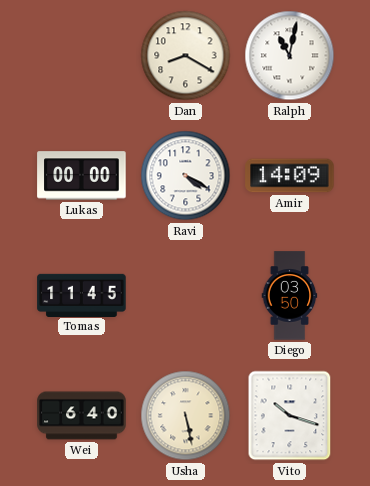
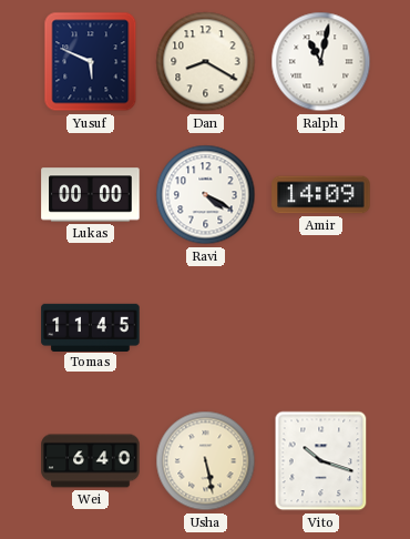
Yusuf: none -> 5:49 (91, 62)
Diego: 03:50 -> none (290, 296)
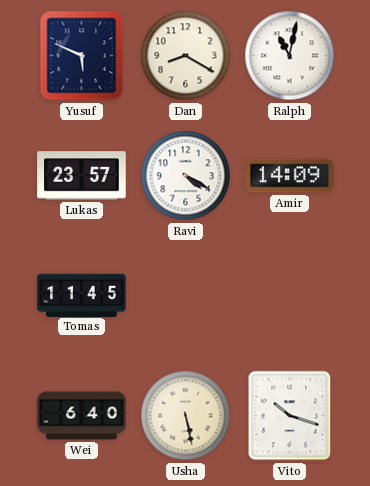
Lukas: 00:00 -> 23:57 (82, 176)
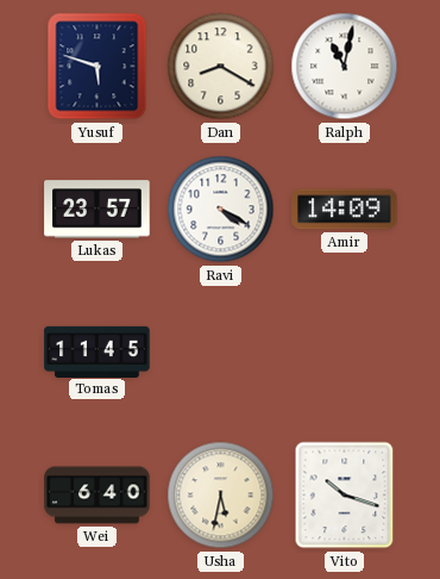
Yusuf: 5:49 -> 5:48 (98, 67)
Usha: 5:28 -> 5:32 (221, 496)
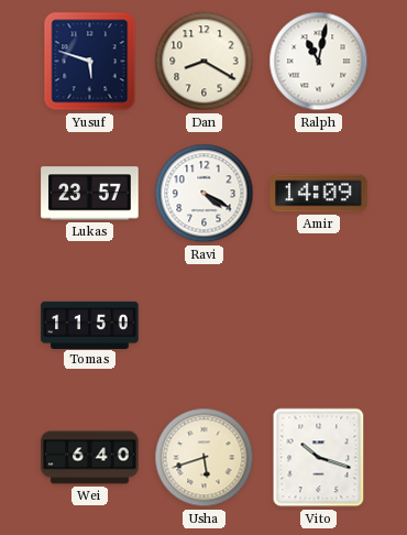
Tomas: 11:45 -> 11:50 (90, 325)
Usha: 5:32 -> 5:42 (205, 458)
